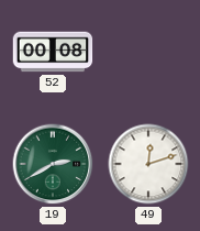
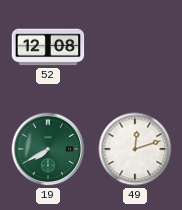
52: 00:08 -> 12:08 (48, 47)
19: 2:40 -> 7:40 (48, 149)
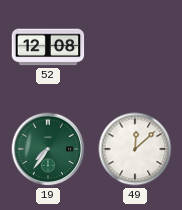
19: 7:40 -> 7:36 (48, 149)
49: 12:12 -> 12:08 (135, 149)
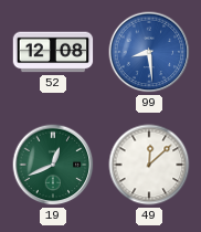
99: none -> 8:29 (149, 52)
19: 7:36 -> 12:41 (53, 165)
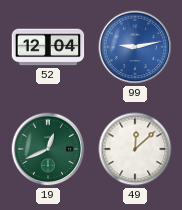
52: 12:08 -> 12:04 (48, 47)
99: 8:29 -> 9:13 (135, 47)
